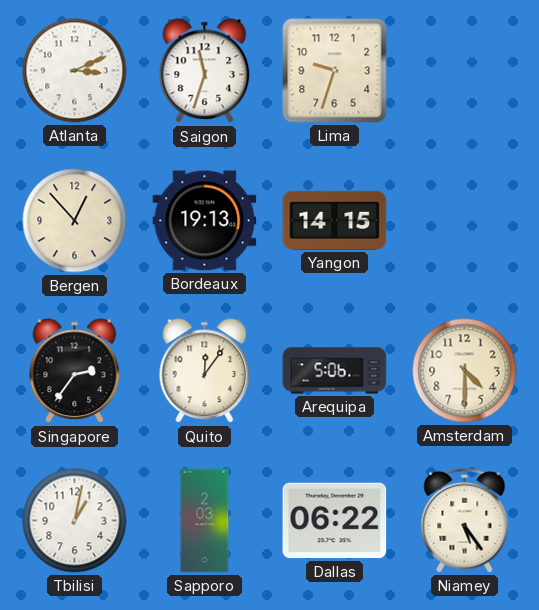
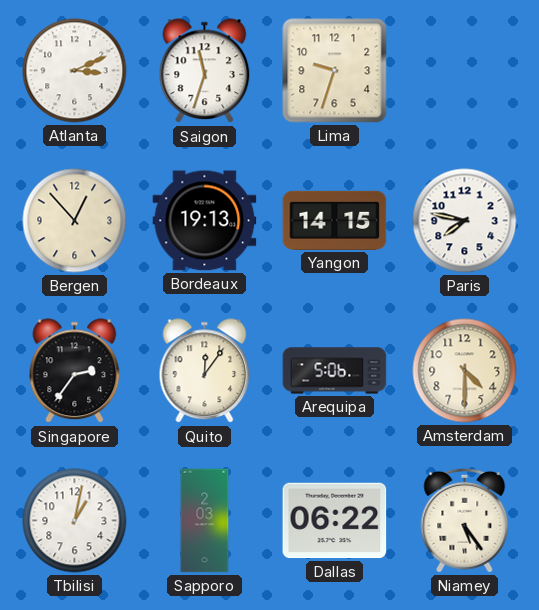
Paris: none -> 7:47 (465, 221)
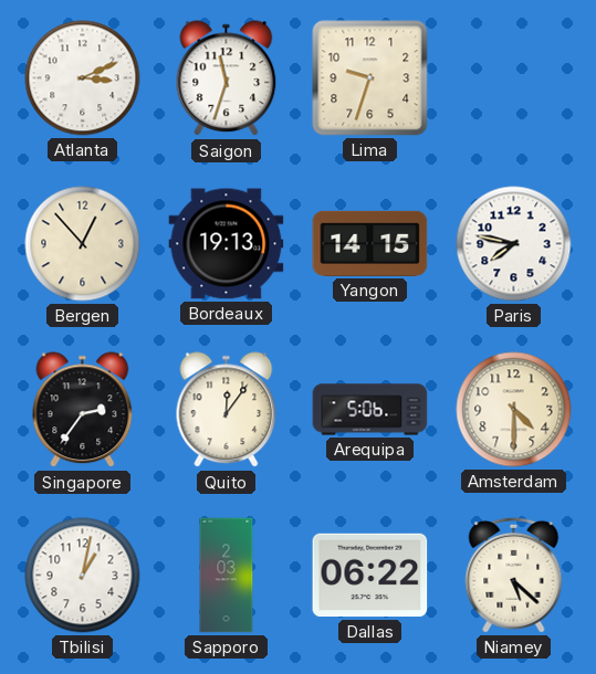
Niamey: 5:24 -> 5:22 (514, 575)
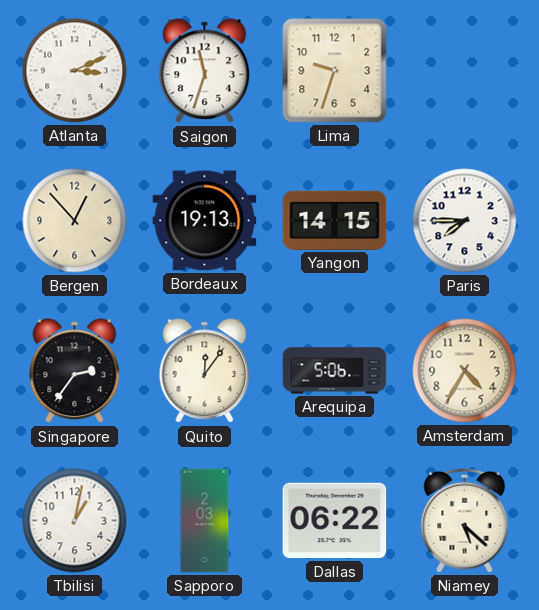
Paris: 7:47 -> 7:45 (465, 221)
Amsterdam: 4:30 -> 4:35 (465, 371)
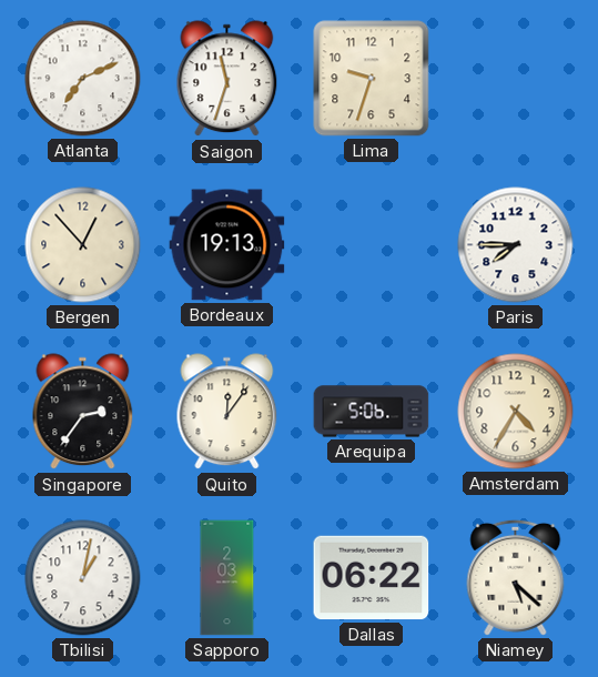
Atlanta: 3:11 -> 7:11 (83, 79)
Yangon: 14:15 -> none (335, 220)
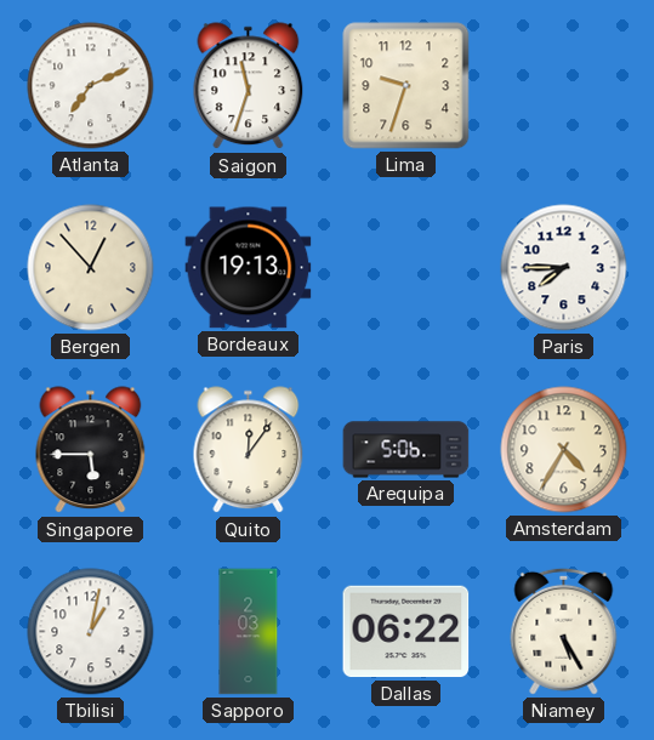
Singapore: 2:36 -> 5:45 (91, 450)
Niamey: 5:22 -> 5:25 (564, 631)
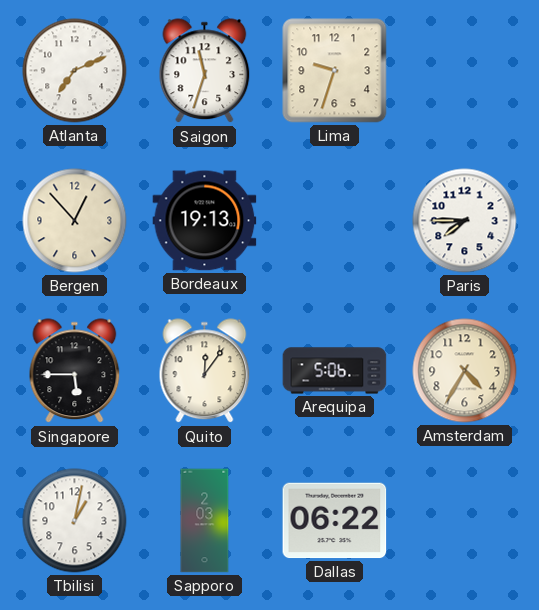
Niamey: 5:25 -> none (564, 631)
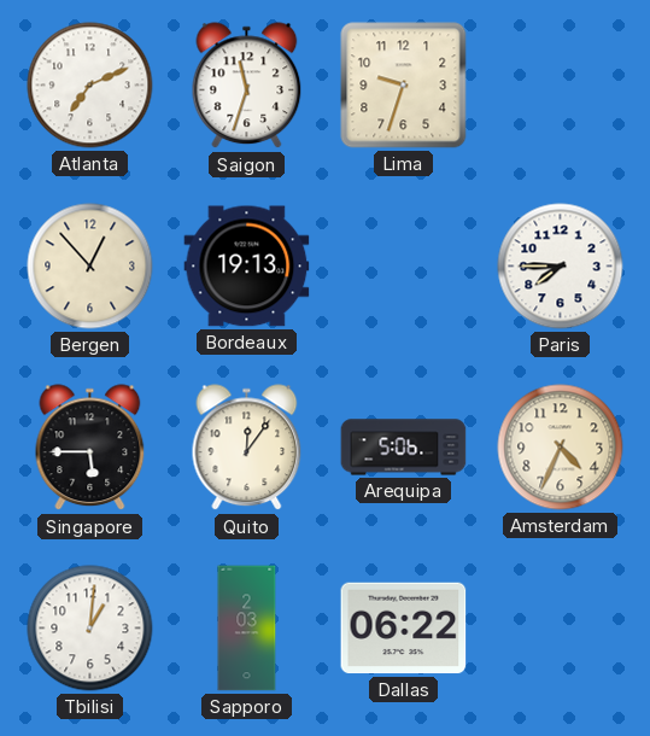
Amsterdam: 4:35 -> 4:34 (561, 448)
Tbilisi: 1:02 -> 1:01 (90, 629)
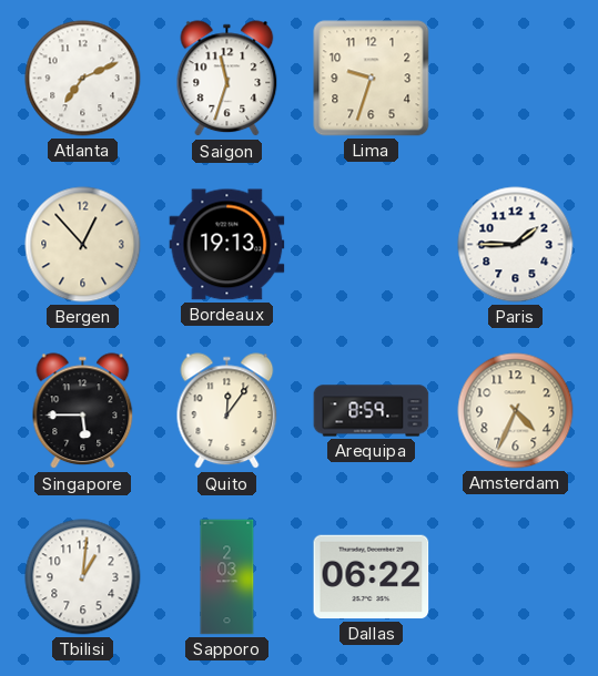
Paris: 7:45 -> 1:45 (516, 245)
Arequipa: 5:06 -> 8:59 (372, 411)
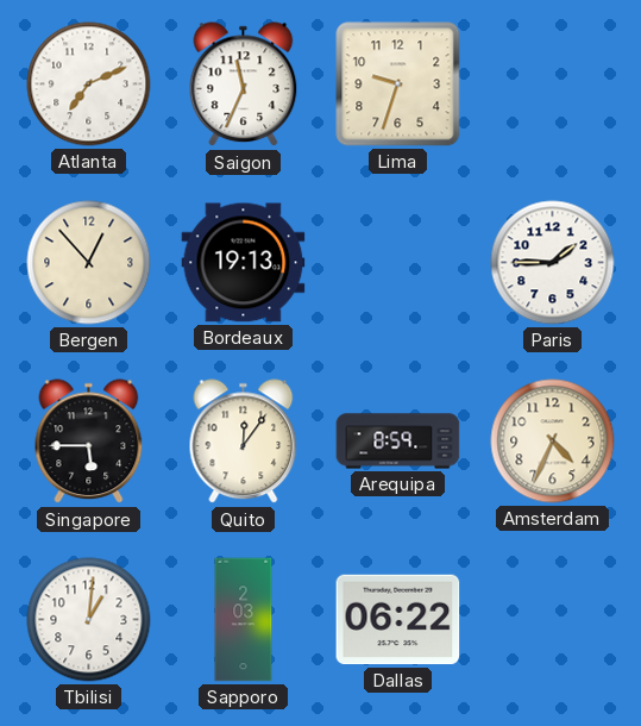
Saigon: 11:33 -> 11:34 (244, 85)
